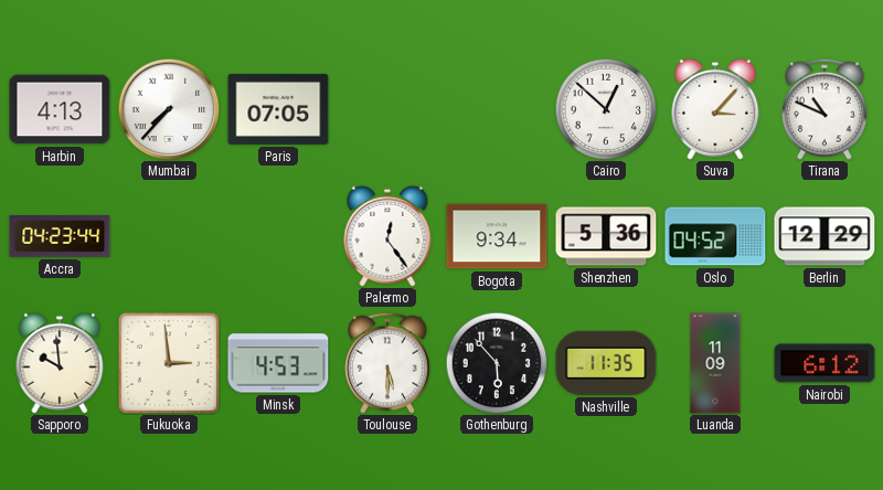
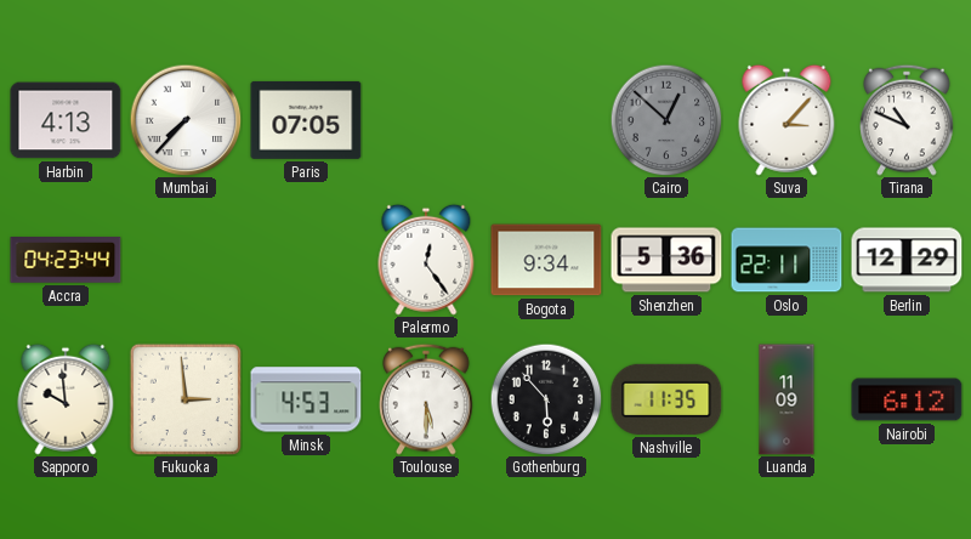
Cairo dial: white -> grey (666, 120)
Oslo: 04:52 -> 22:11 (787, 260)
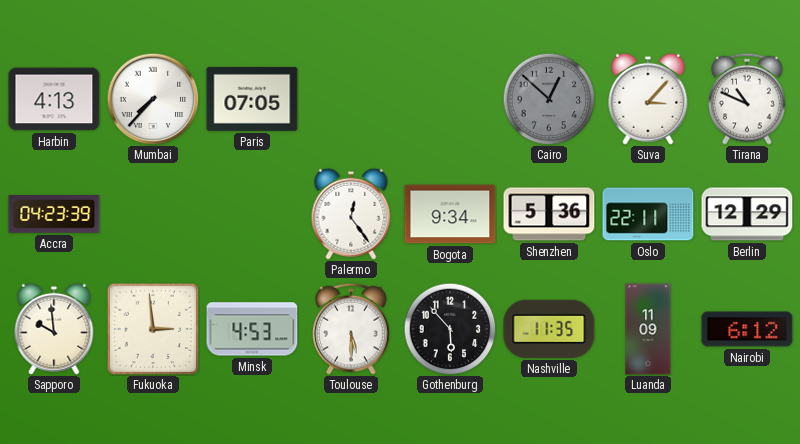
Accra: 04:23:44 -> 04:23:39 (54, 215)
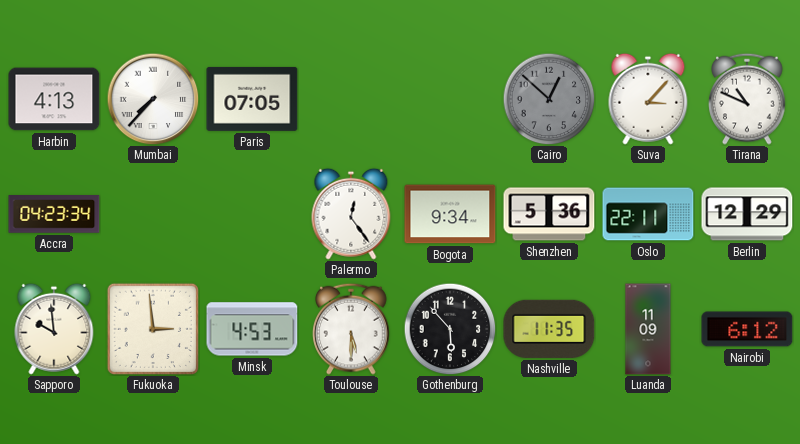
Accra: 04:23:39 -> 04:23:34 (54, 215)
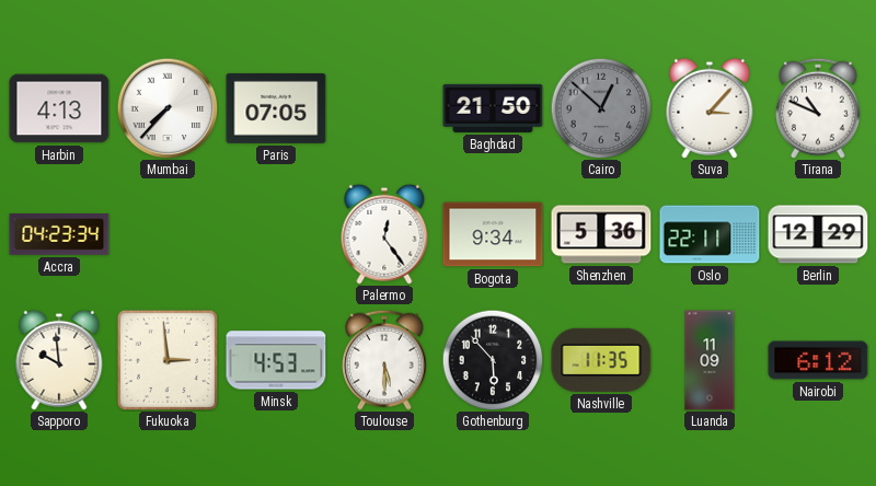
Baghdad: none -> 21:50 (493, 108)
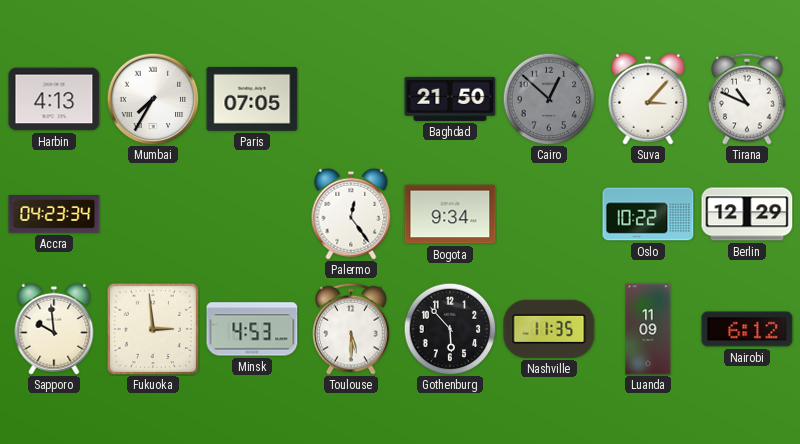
Mumbai: 7:37 -> 7:35 (153, 99)
Shenzhen: 5:36 -> none (601, 234)
Oslo: 22:11 -> 10:22 (648, 214)
